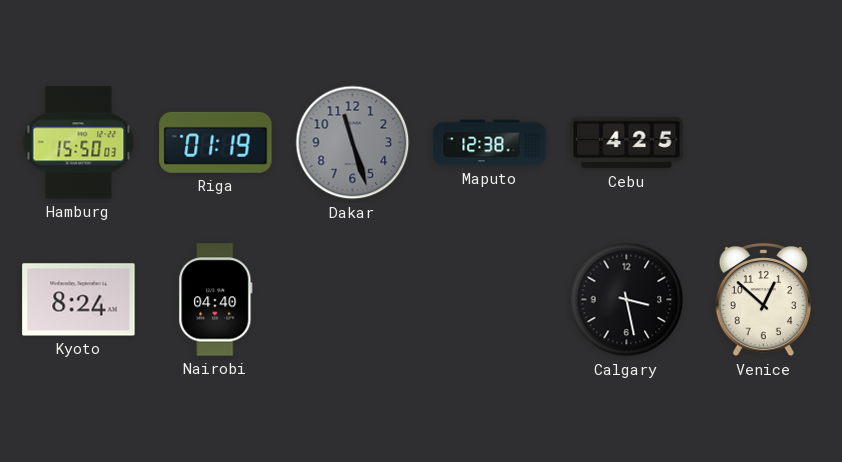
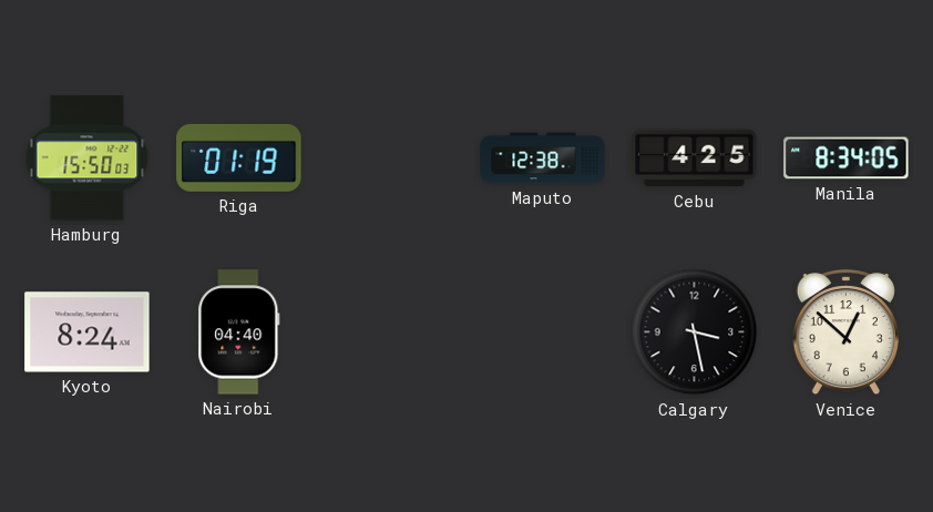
Dakar: 11:27 -> none (353, 143)
Manila: none -> 8:34 (847, 158)
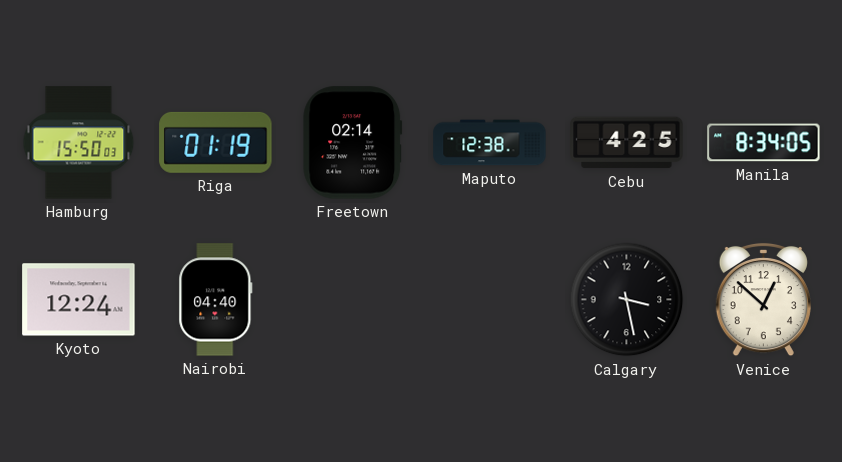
Freetown: none -> 02:14 (353, 143)
Kyoto: 8:24 -> 12:24 (79, 300)
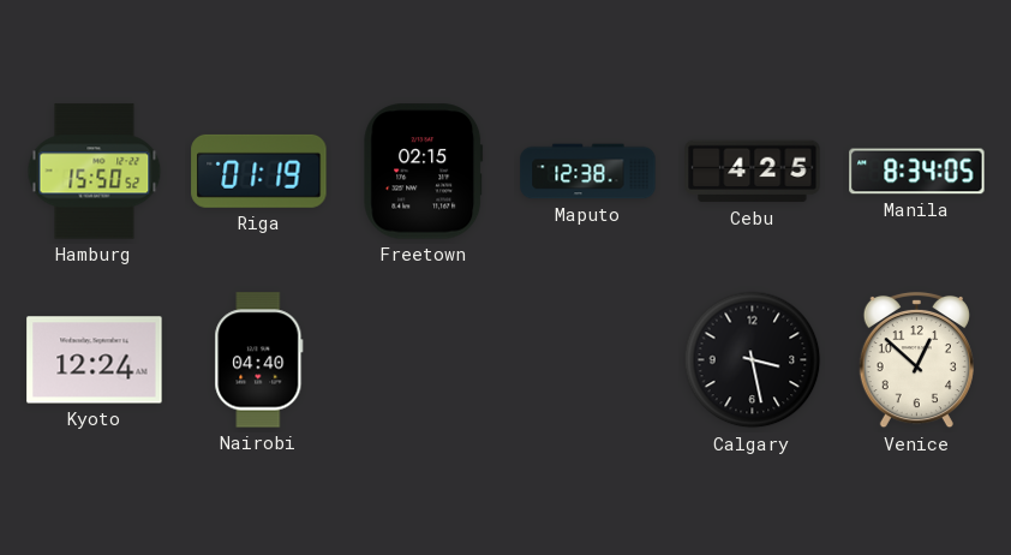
Hamburg: 15:50:03 -> 15:50:52 (95, 172)
Freetown: 02:14 -> 02:15 (424, 172)
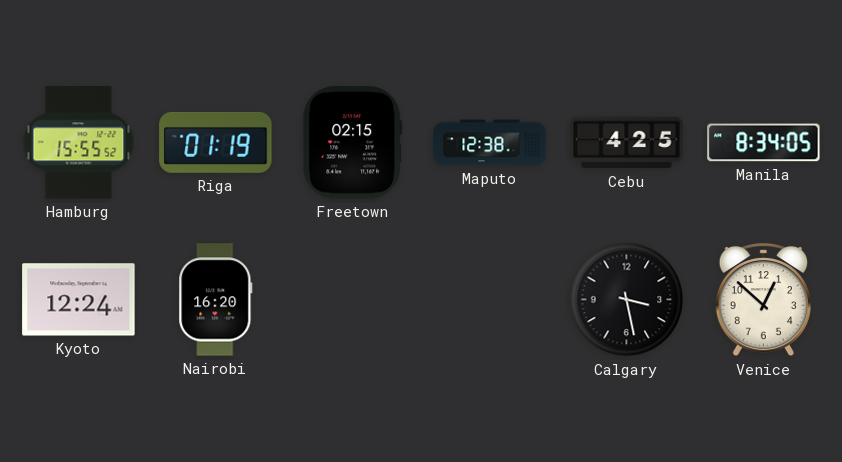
Hamburg: 15:50 -> 15:55 (79, 143)
Nairobi: 04:40 -> 16:20 (216, 300)
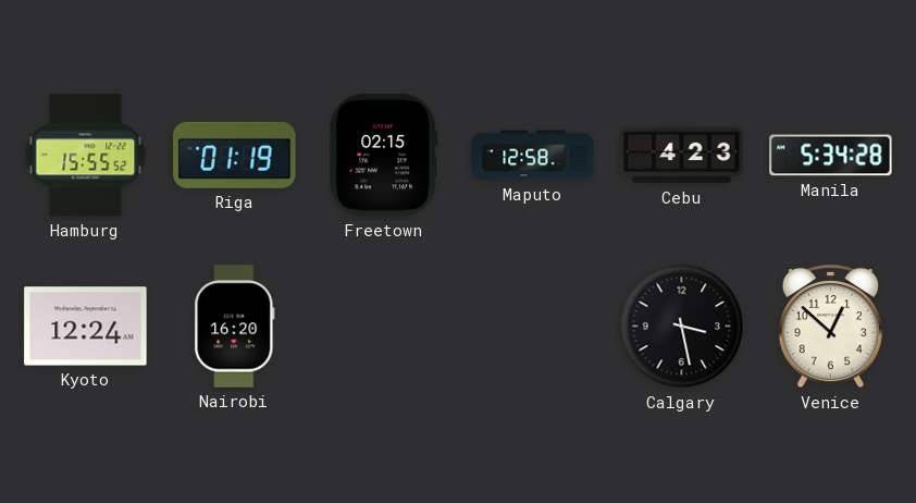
Maputo: 12:38 -> 12:58 (533, 156)
Cebu: 4:25 -> 4:23 (682, 156)
Manila: 8:34 -> 5:34 (831, 156)
